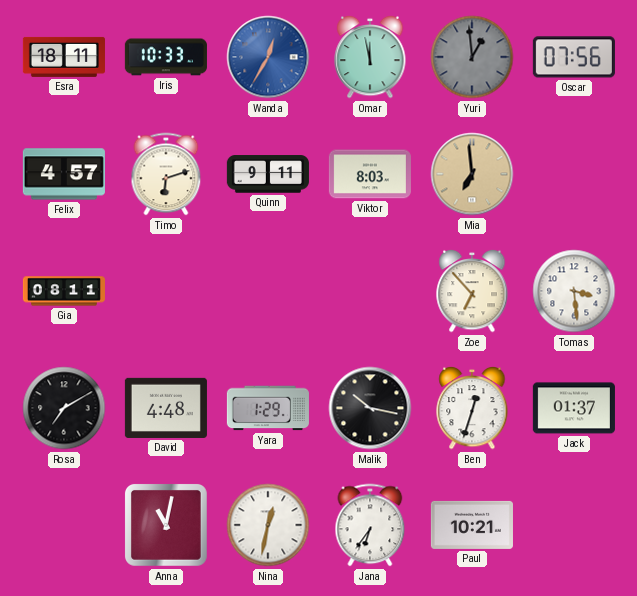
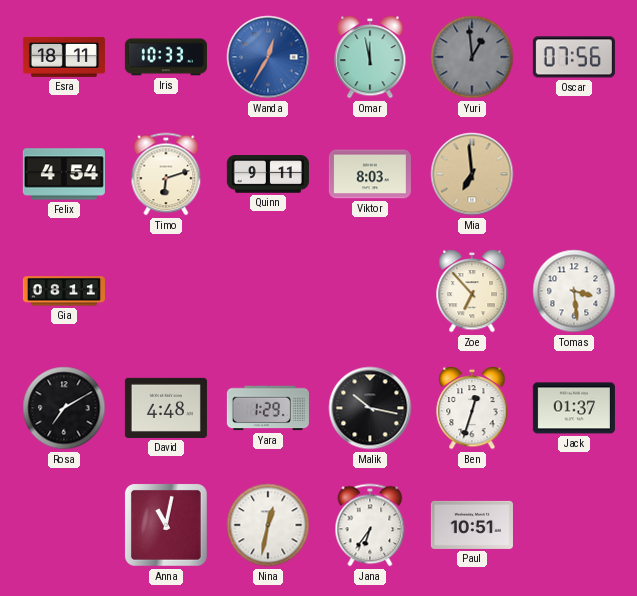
Felix: 4:57 -> 4:54 (64, 174)
Paul: 10:21 -> 10:51 (472, 525)
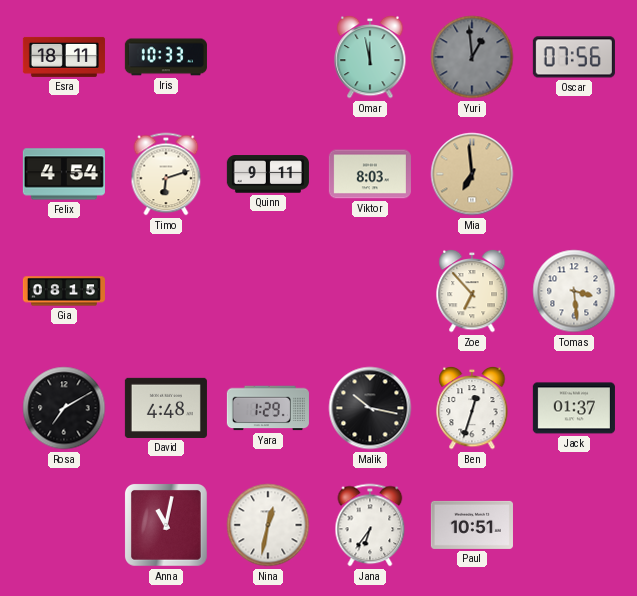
Wanda: 12:35 -> none (268, 57)
Gia: 08:11 -> 08:15 (64, 291)
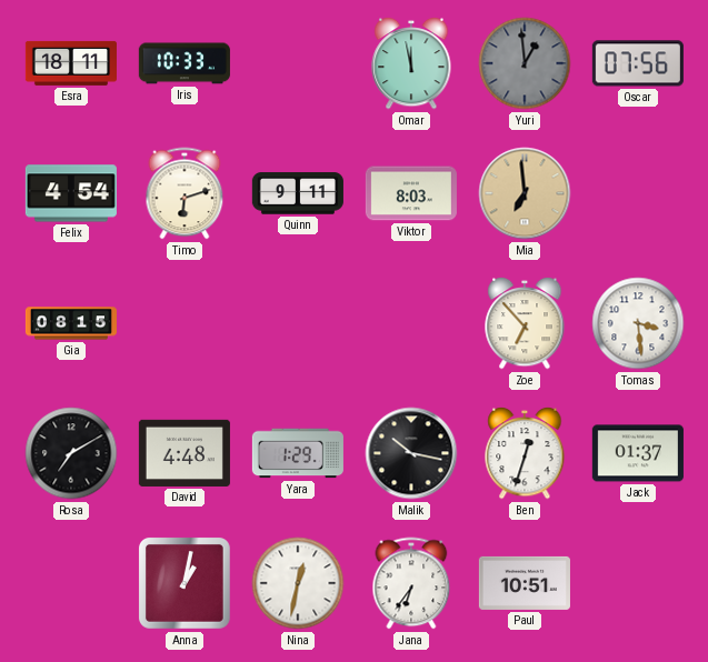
Anna: 11:02 -> 1:02 (186, 584)
